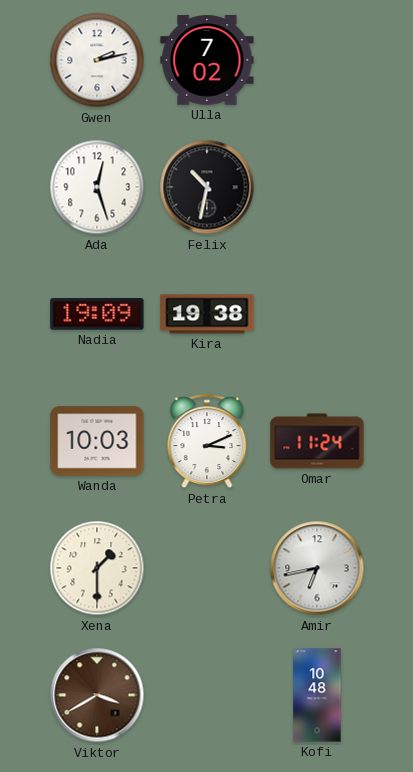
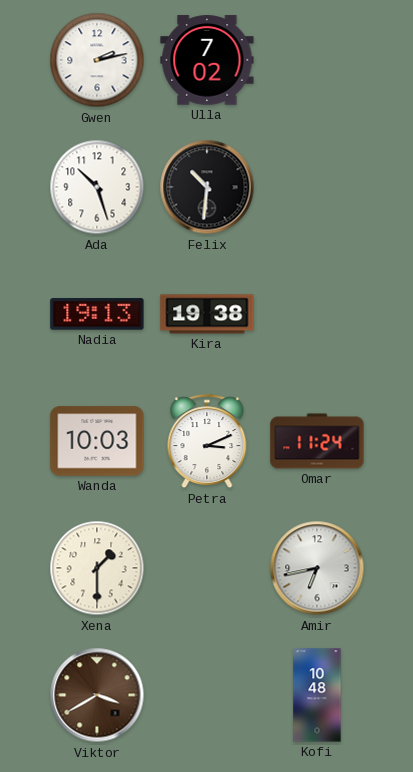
Ada: 12:27 -> 10:27 (97, 187)
Felix: 10:32 -> 10:31 (207, 187)
Nadia: 19:09 -> 19:13 (97, 314)
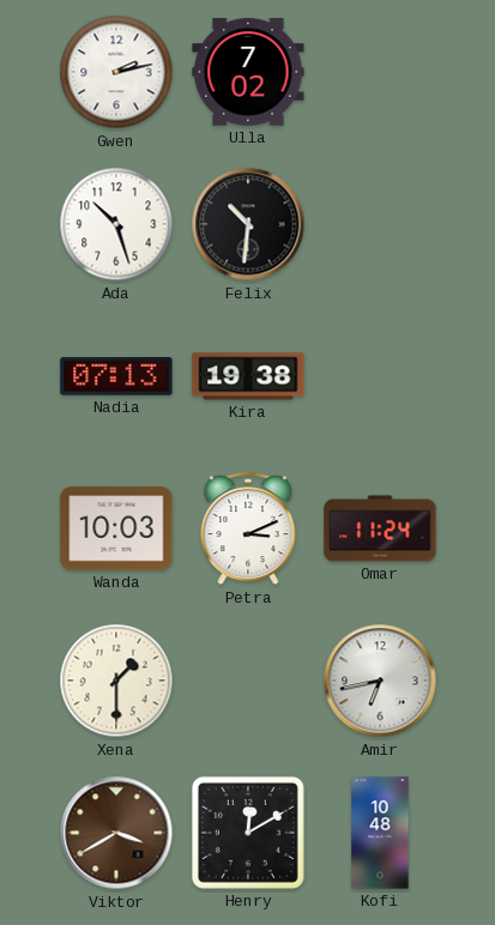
Nadia: 19:13 -> 07:13 (116, 376)
Henry: none -> 12:10 (248, 833)
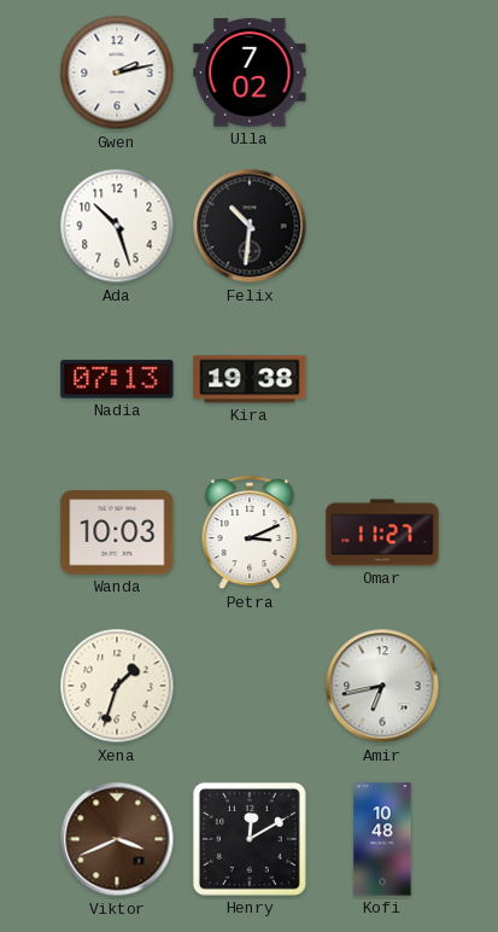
Omar: 11:24 -> 11:27 (382, 532)
Xena: 1:30 -> 1:33 (117, 686)
Viktor: 3:40 -> 3:41 (117, 839)
